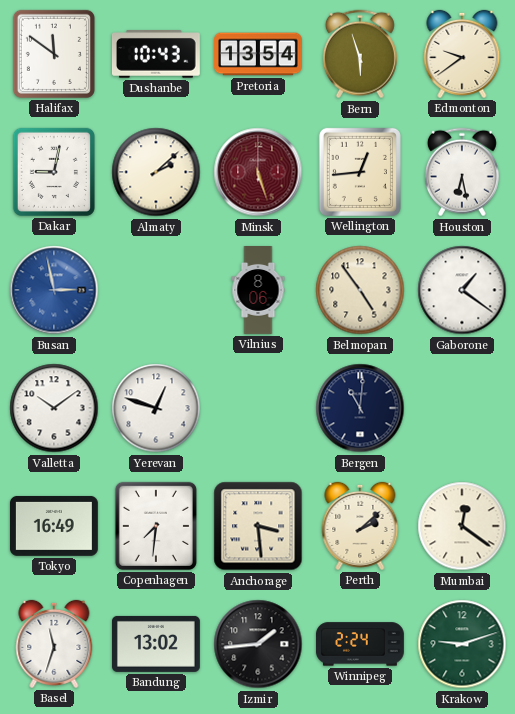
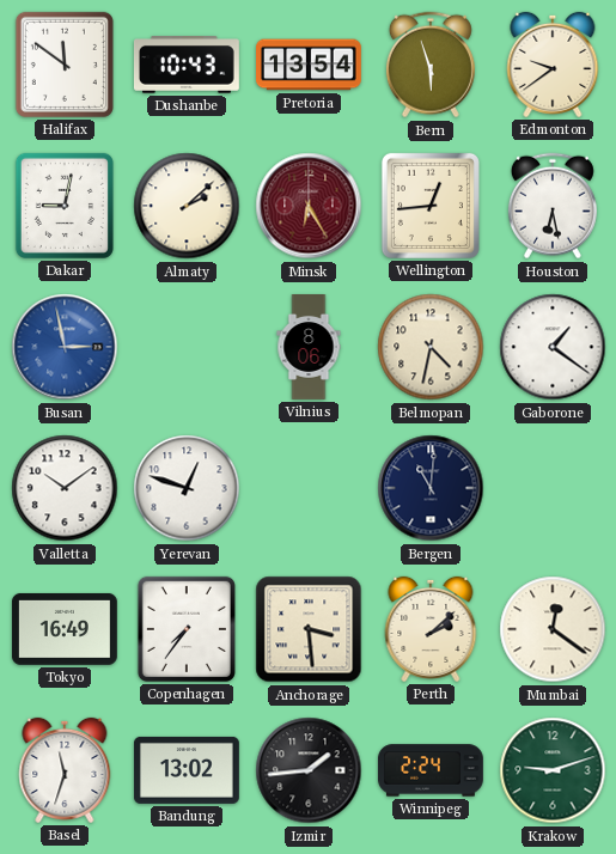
Minsk: 5:27 -> 6:25 (309, 206)
Belmopan: 4:54 -> 4:32 (431, 347)
Copenhagen: 7:31 -> 7:36 (187, 629)
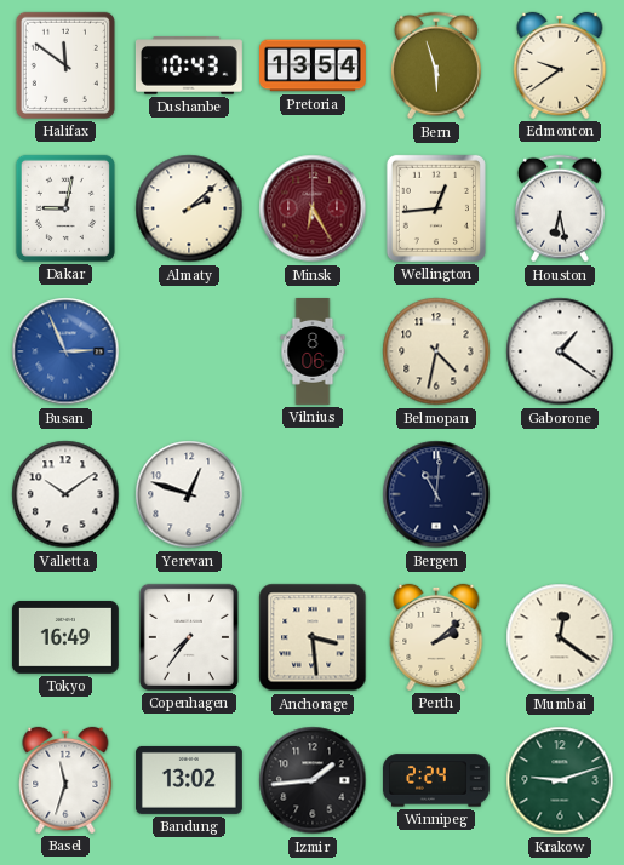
Busan: 2:58 -> 2:56 (65, 351)
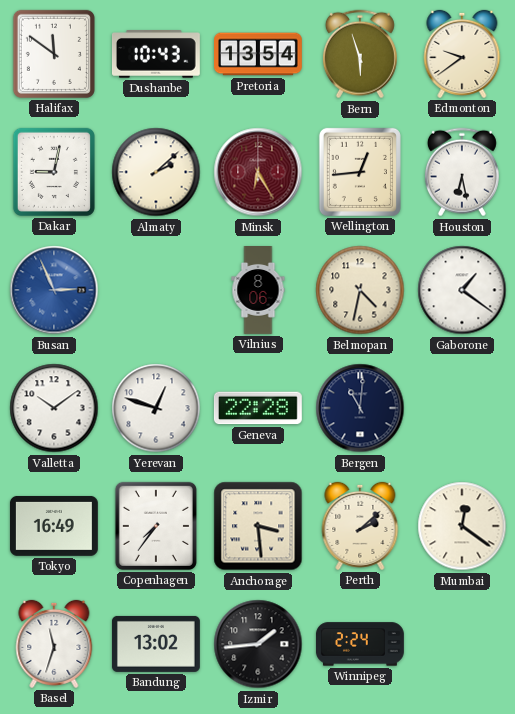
Geneva: none -> 22:28 (258, 408)
Krakow: 9:12 -> none (560, 780)
